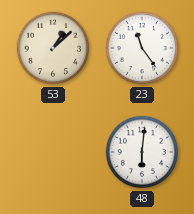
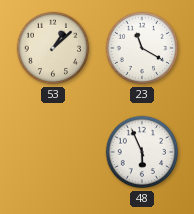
23: 11:24 -> 11:20 (142, 48)
48: 6:01 -> 5:56 (142, 152)
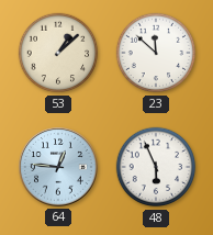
23: 11:20 -> 11:52 (156, 53)
64: none -> 12:46 (59, 168)
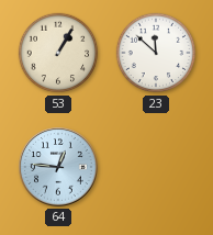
53: 1:08 -> 1:05 (58, 53)
48: 5:56 -> none (156, 167)
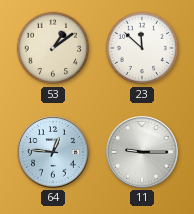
53: 1:05 -> 1:09 (53, 48)
11: none -> 9:15 (143, 153)
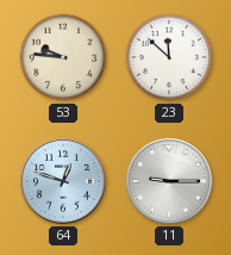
53: 1:09 -> 9:46 (63, 57)
64: 12:46 -> 12:48 (64, 182)
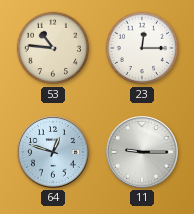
53: 9:46 -> 10:46 (53, 48)
23: 11:52 -> 12:15 (142, 48)
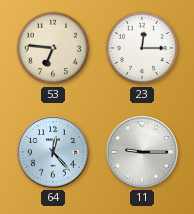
53: 10:46 -> 6:46 (53, 48)
64: 12:48 -> 12:23 (54, 153)
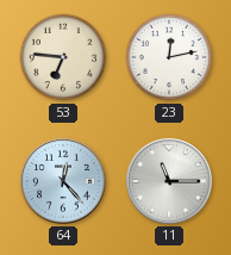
23: 12:15 -> 12:13 (169, 57)
11: 9:15 -> 11:15 (170, 182)
